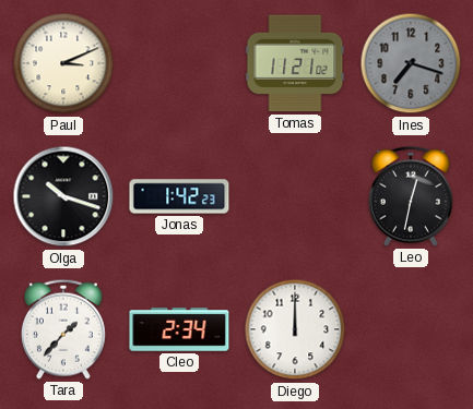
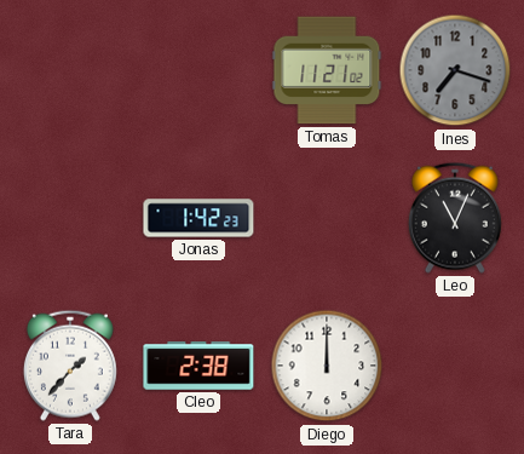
Paul: 3:11 -> none (63, 63)
Olga: 10:18 -> none (63, 196)
Leo: 12:32 -> 11:04 (455, 218)
Cleo: 2:34 -> 2:38 (198, 366)
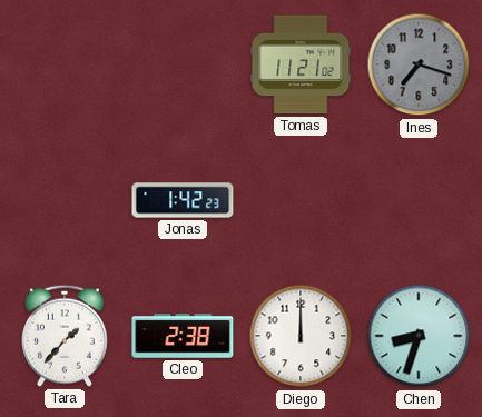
Leo: 11:04 -> none (455, 218)
Chen: none -> 8:33 (419, 336)
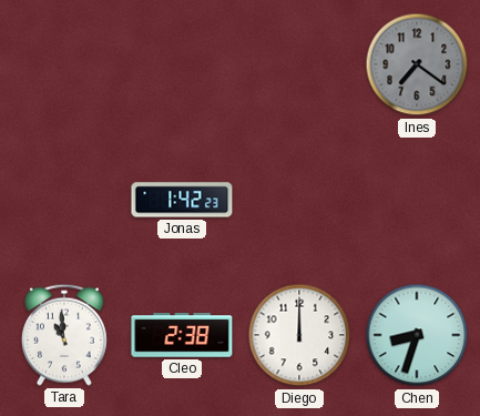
Tomas: 11:21 -> none (301, 64)
Ines: 7:18 -> 7:21 (417, 64)
Tara: 1:37 -> 10:59 (64, 335)
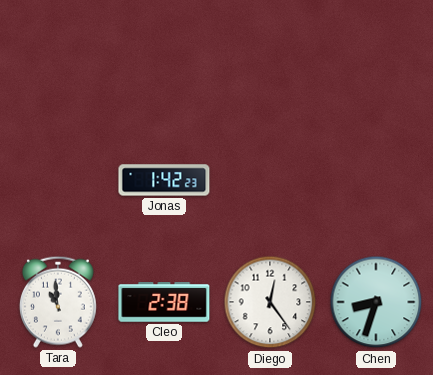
Ines: 7:21 -> none (417, 64)
Diego: 12:00 -> 12:24 (270, 302)
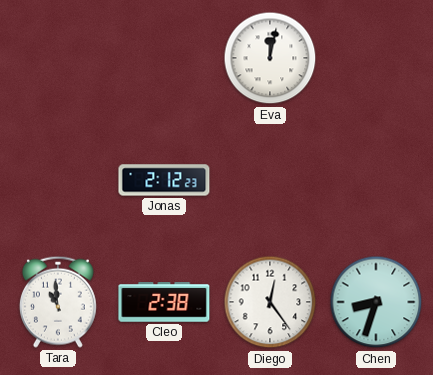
Eva: none -> 12:02 (270, 58)
Jonas: 1:42 -> 2:12 (164, 180)
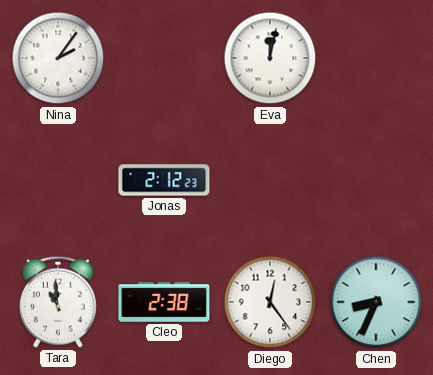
Nina: none -> 2:06 (58, 58)
Chen: 8:33 -> 8:34 (376, 302)
